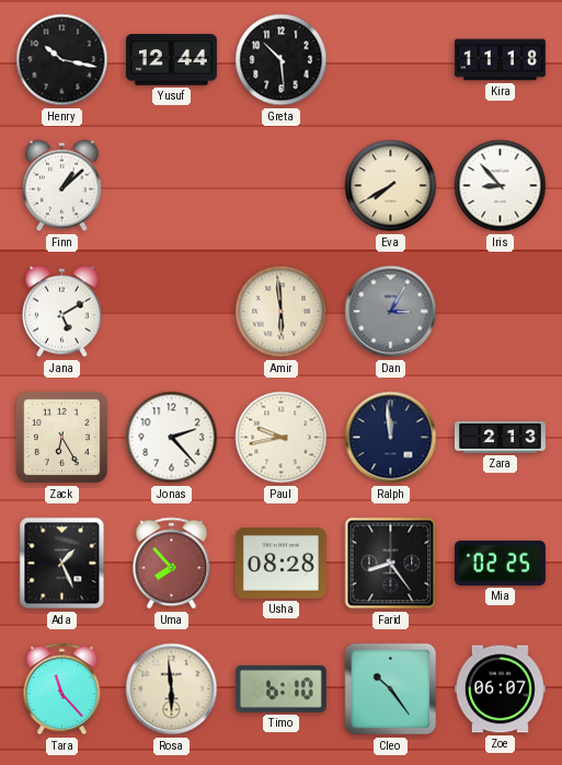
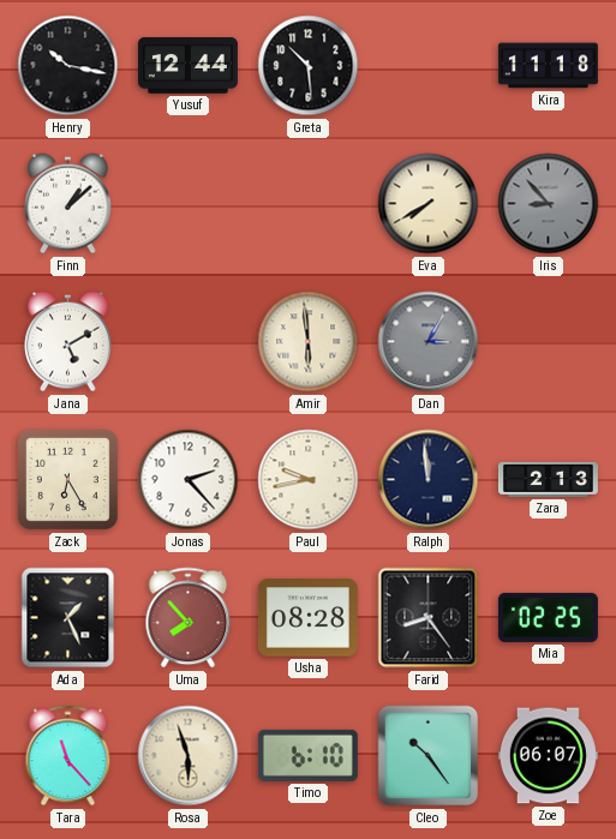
Iris dial: white -> grey (549, 204)
Rosa: 5:59 -> 5:57 (189, 756)
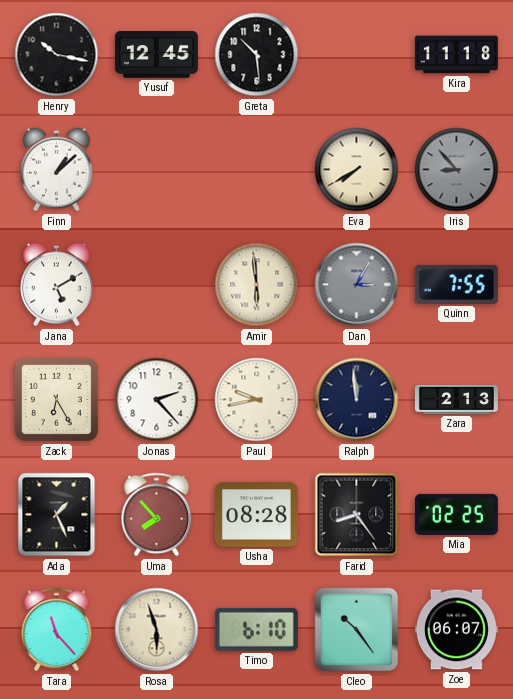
Yusuf: 12:44 -> 12:45 (156, 55)
Quinn: none -> 7:55 (456, 284)
